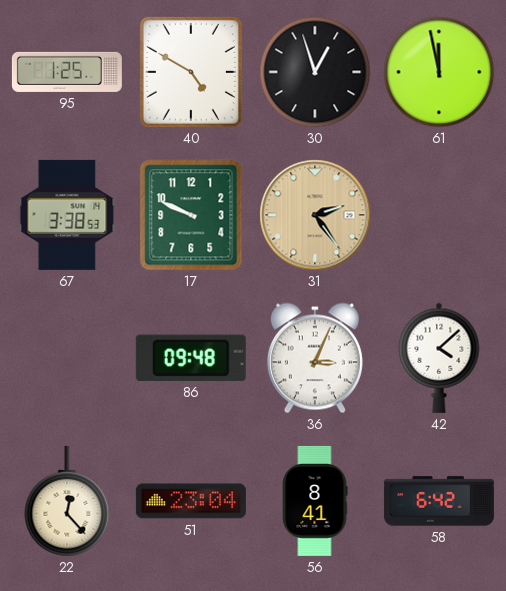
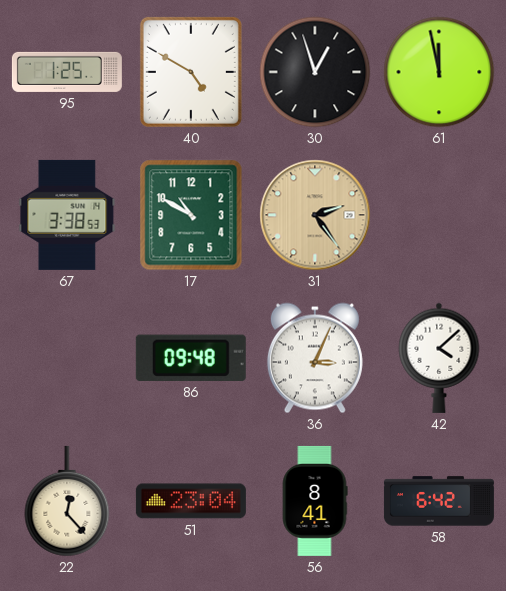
17: 9:49 -> 10:50 (191, 215)
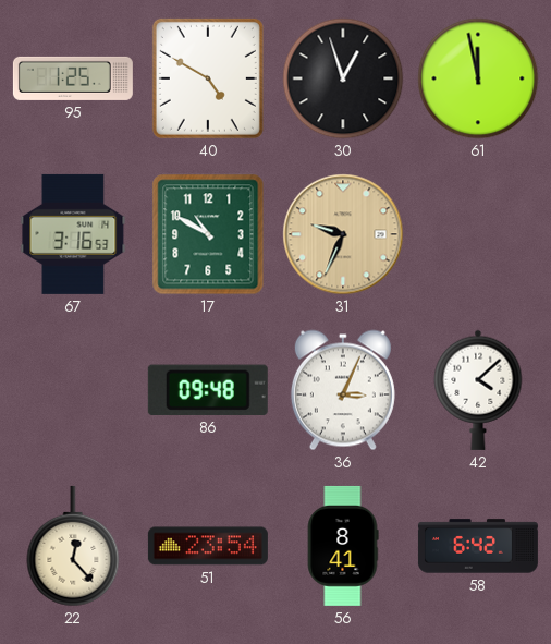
67: 3:38 -> 3:16 (73, 234)
31: 2:24 -> 9:34 (343, 234)
51: 23:04 -> 23:54 (208, 546)
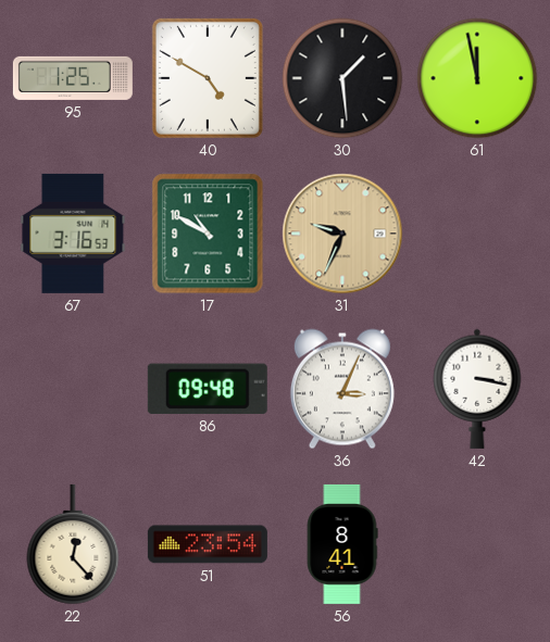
30: 12:57 -> 1:29 (342, 78)
42: 4:08 -> 3:17 (477, 389)
58: 6:42 -> none (478, 546)
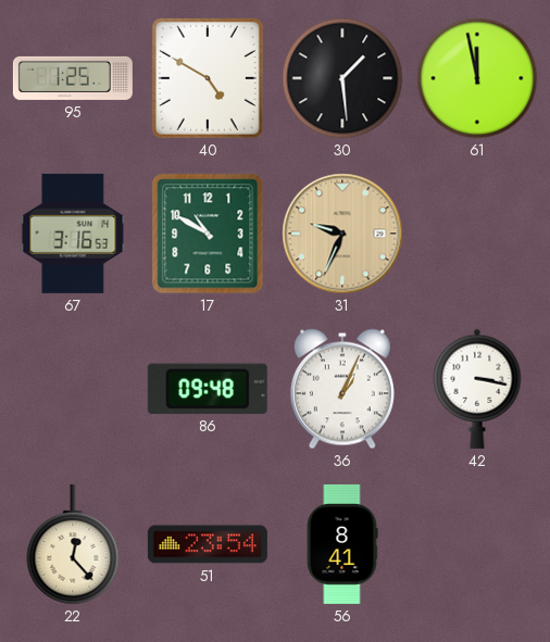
36: 3:04 -> 1:04 (342, 389)
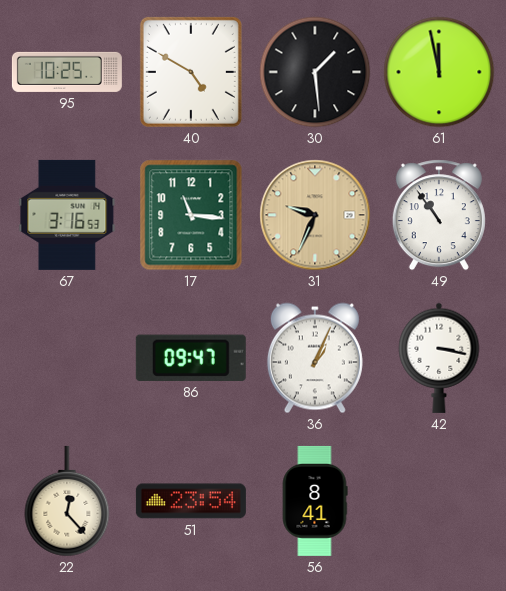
95: 1:25 -> 10:25 (67, 72)
17: 10:50 -> 11:16 (191, 215)
49: none -> 10:54 (439, 215)
86: 09:48 -> 09:47 (191, 358)
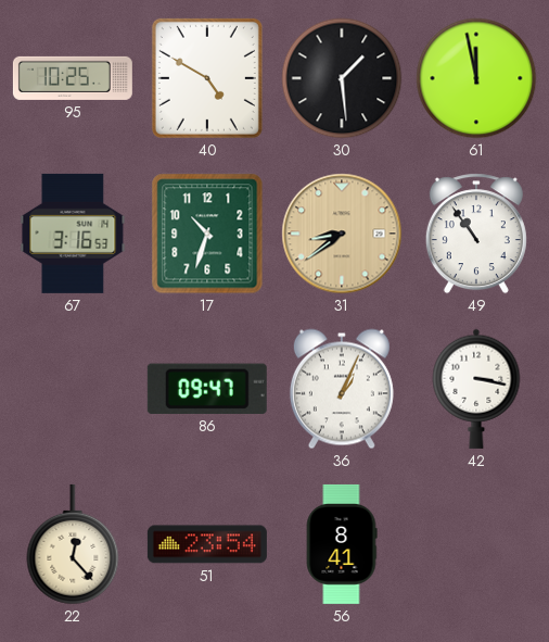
17: 11:16 -> 10:33 (207, 234)
31: 9:34 -> 8:39 (342, 234)
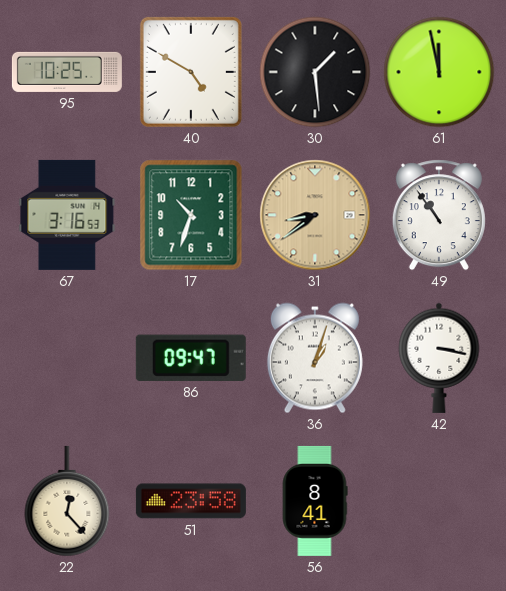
36: 1:04 -> 1:03 (315, 358)
51: 23:54 -> 23:58 (191, 501)
